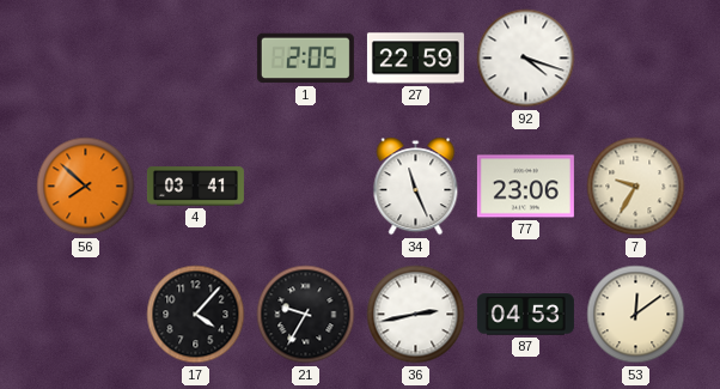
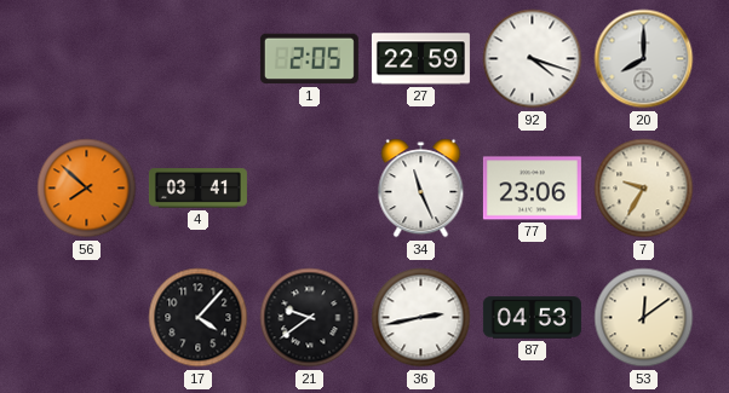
20: none -> 8:00 (644, 59)
21: 9:35 -> 9:39 (310, 318)
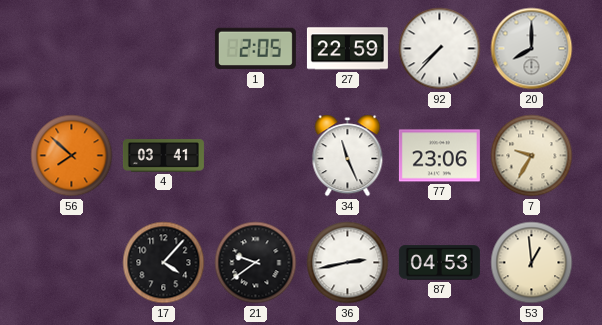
92: 4:18 -> 7:37 (440, 49)
53: 12:09 -> 12:59 (532, 263)
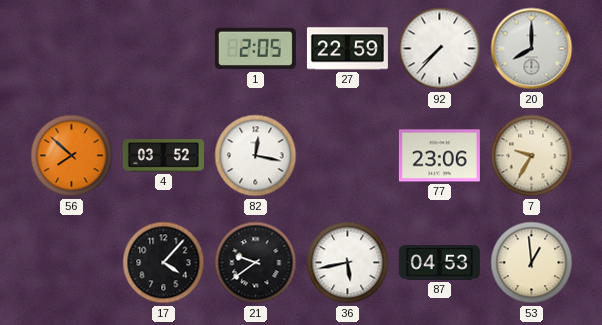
4: 03:41 -> 03:52 (163, 156)
82: none -> 12:17 (256, 156)
34: 11:26 -> none (348, 156)
36: 2:43 -> 5:43 (348, 263)
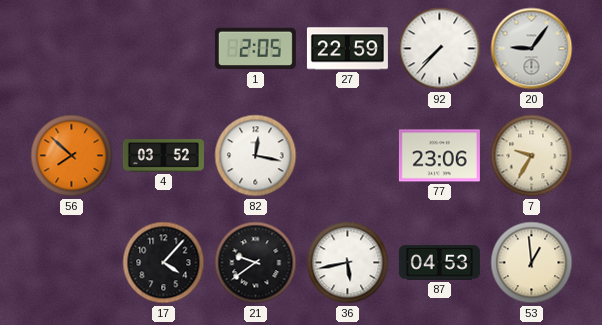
20: 8:00 -> 9:06 (532, 49)
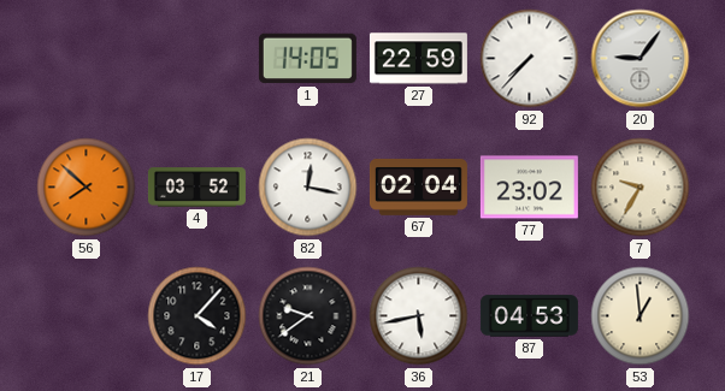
1: 2:05 -> 14:05 (307, 59)
67: none -> 02:04 (418, 186)
77: 23:06 -> 23:02 (529, 188)
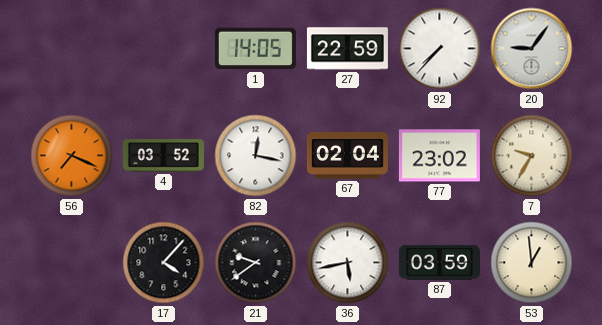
56: 7:52 -> 7:19 (72, 156)
87: 04:53 -> 03:59 (439, 263)
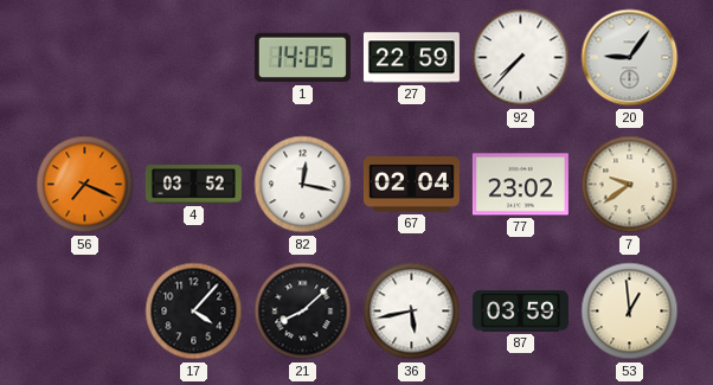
7: 9:35 -> 9:39 (630, 185)
21: 9:39 -> 8:08 (303, 312)
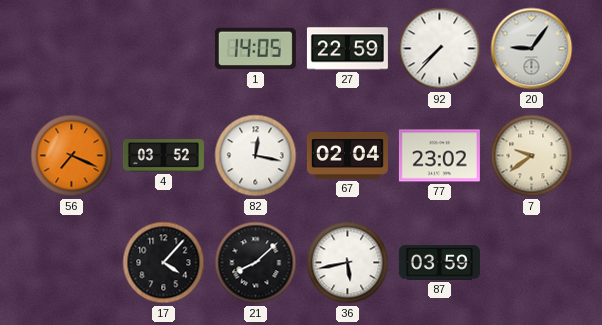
53: 12:59 -> none (630, 312)
